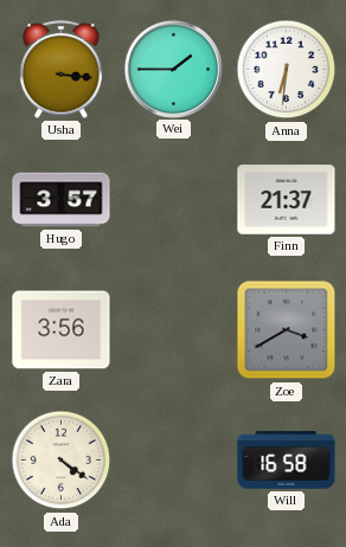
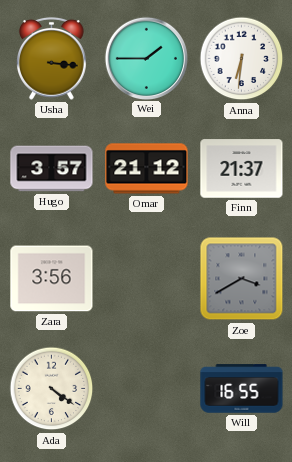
Omar: none -> 21:12 (147, 169)
Will: 16:58 -> 16:55 (242, 389)
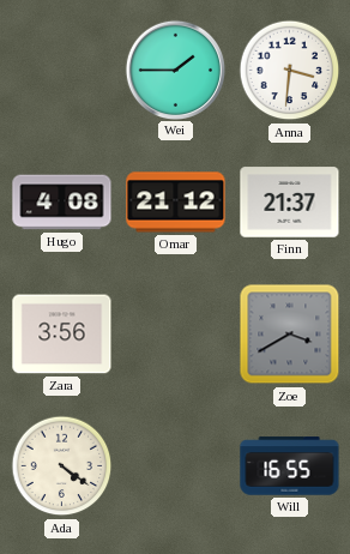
Usha: 3:16 -> none (52, 58)
Anna: 6:31 -> 3:31 (290, 71)
Hugo: 3:57 -> 4:08 (62, 203)
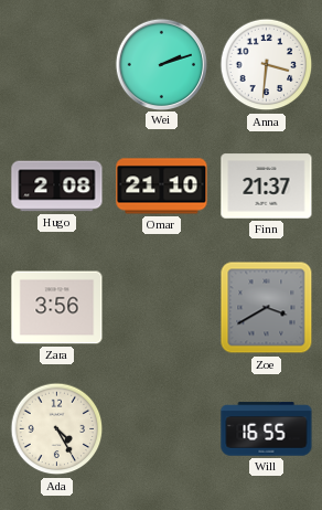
Wei: 1:45 -> 2:12 (161, 64)
Hugo: 4:08 -> 2:08 (57, 187)
Omar: 21:12 -> 21:10 (162, 187)
Ada: 4:21 -> 4:25 (57, 429)
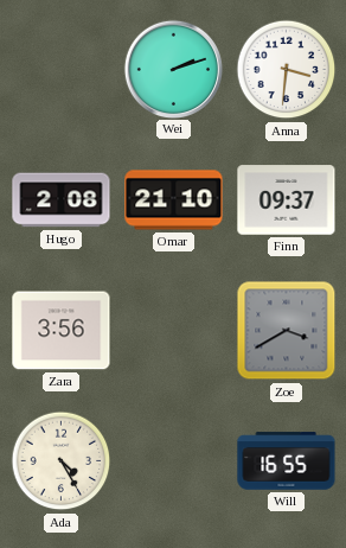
Finn: 21:37 -> 09:37 (287, 200)
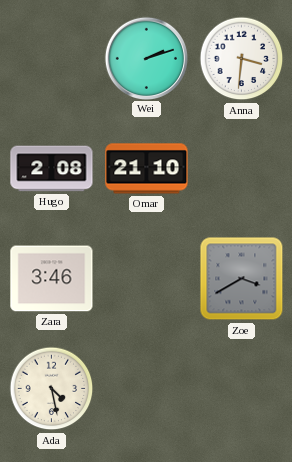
Finn: 09:37 -> none (287, 200)
Zara: 3:56 -> 3:46 (52, 279)
Ada: 4:25 -> 4:28 (52, 389)
Will: 16:55 -> none (287, 461)
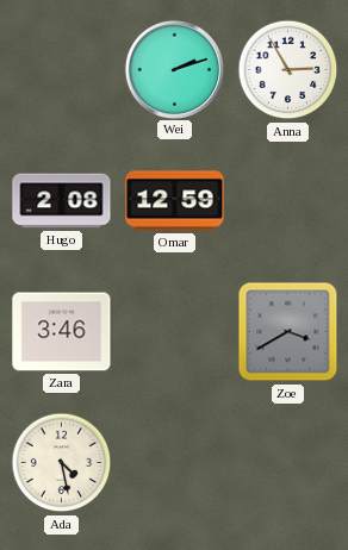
Anna: 3:31 -> 2:55 (288, 70)
Omar: 21:10 -> 12:59 (175, 201)
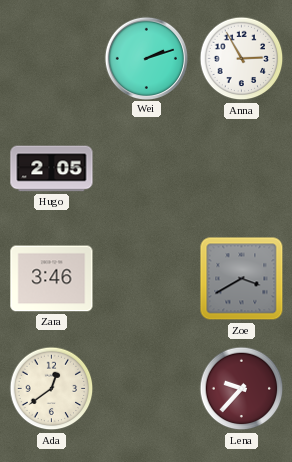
Hugo: 2:08 -> 2:05 (52, 169)
Omar: 12:59 -> none (175, 201)
Ada: 4:28 -> 12:39 (52, 389)
Lena: none -> 9:37 (242, 389)
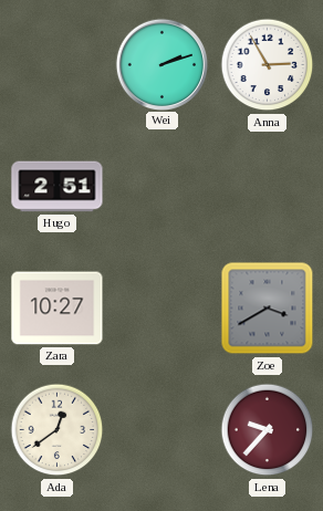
Hugo: 2:05 -> 2:51 (58, 187)
Zara: 3:46 -> 10:27 (58, 309)
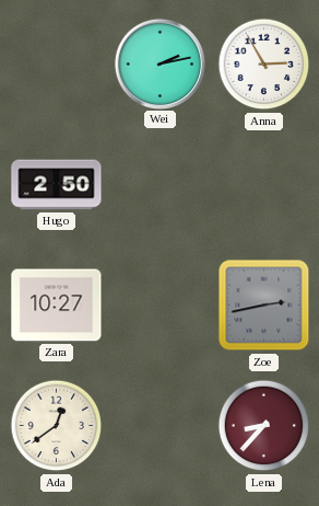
Wei: 2:12 -> 2:13 (159, 64)
Hugo: 2:51 -> 2:50 (57, 185)
Zoe: 3:40 -> 2:43 (264, 306)
Lena: 9:37 -> 8:37 (264, 426)
